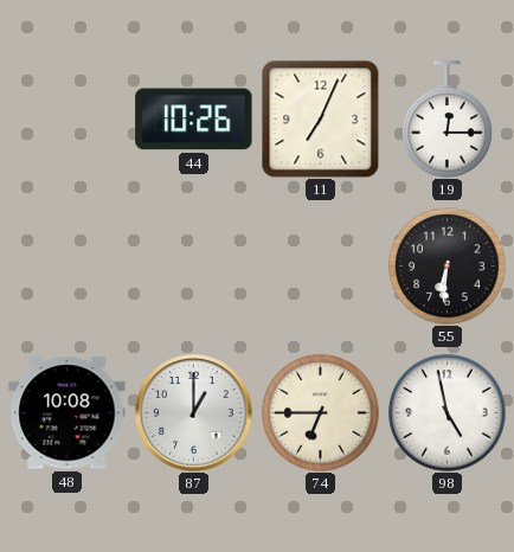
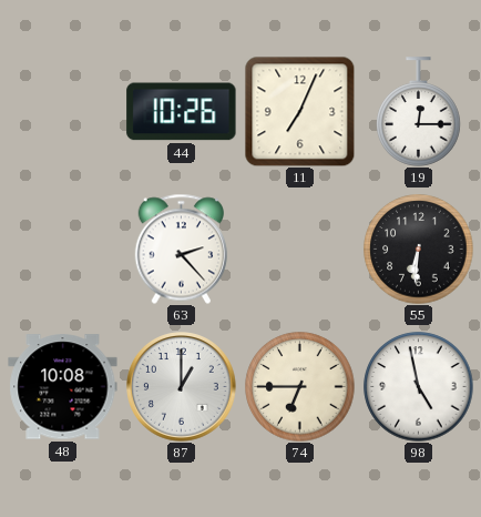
63: none -> 2:23 (181, 249)
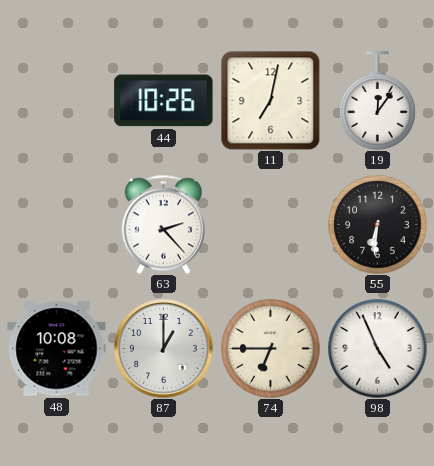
11: 7:04 -> 7:02 (270, 100)
19: 12:15 -> 12:06 (378, 101)
98: 4:58 -> 4:56 (378, 349)
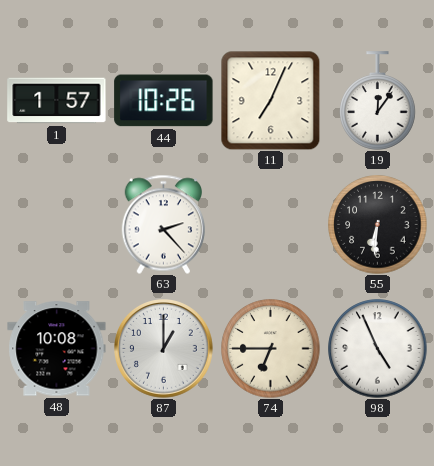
1: none -> 1:57 (57, 101)
11: 7:02 -> 7:04 (270, 100)
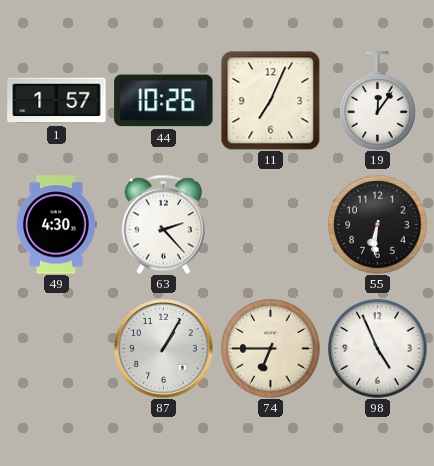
49: none -> 4:30 (57, 225)
48: 10:08 -> none (57, 349)
87: 1:00 -> 1:05 (164, 349)
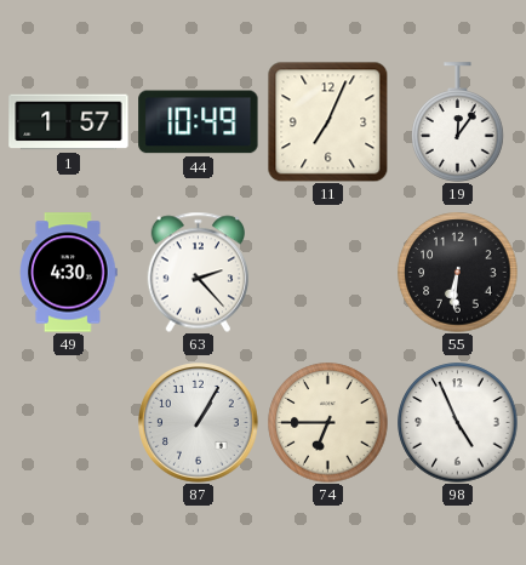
44: 10:26 -> 10:49 (199, 122)
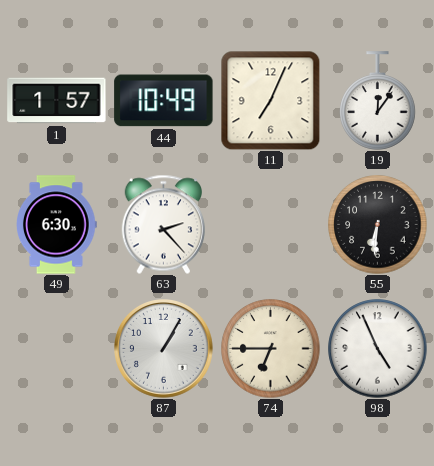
49: 4:30 -> 6:30 (57, 225)
